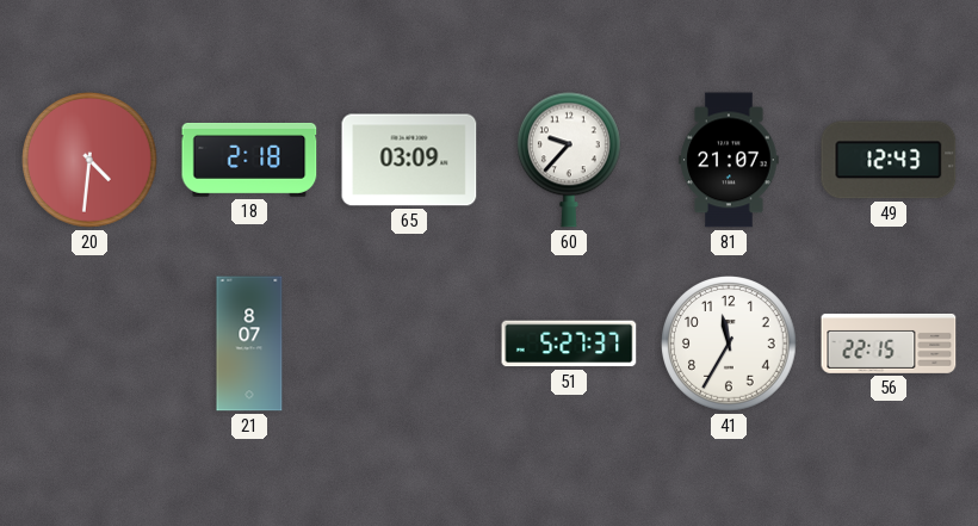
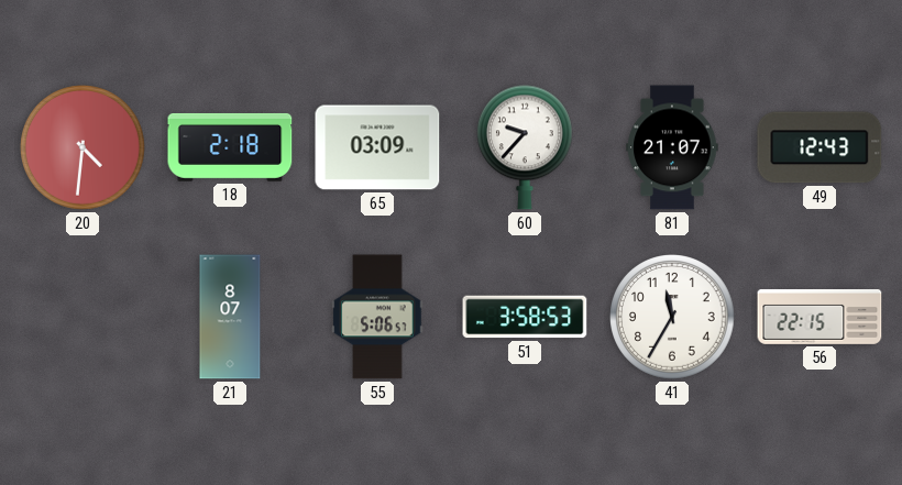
55: none -> 5:06 (377, 317)
51: 5:27 -> 3:58 (525, 317)
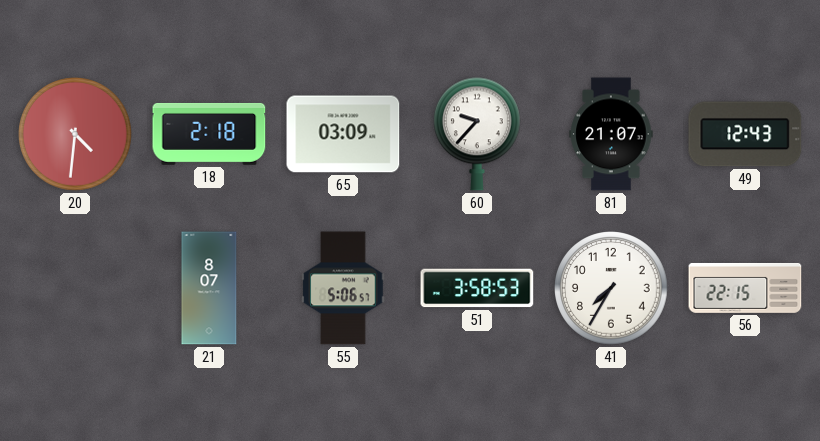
41: 11:35 -> 7:35 (612, 289)
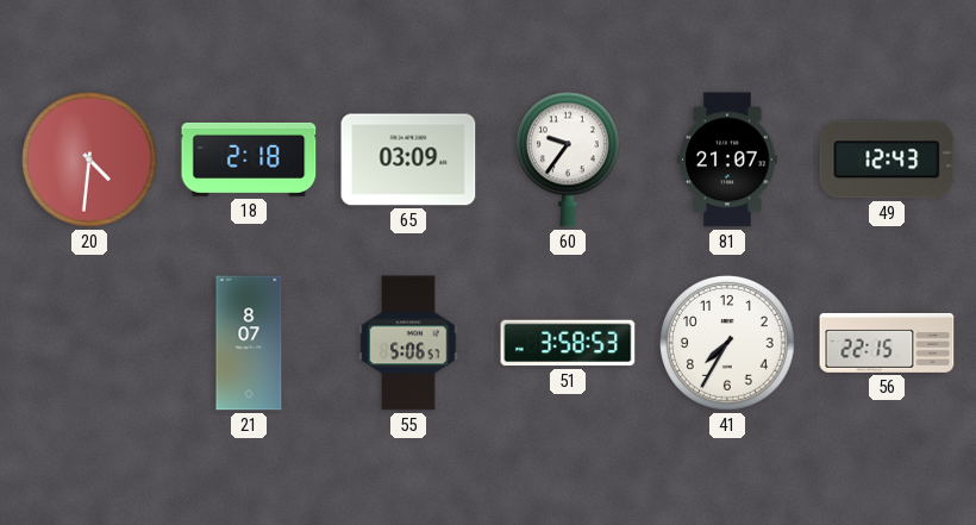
60: 9:37 -> 9:36 (569, 160)
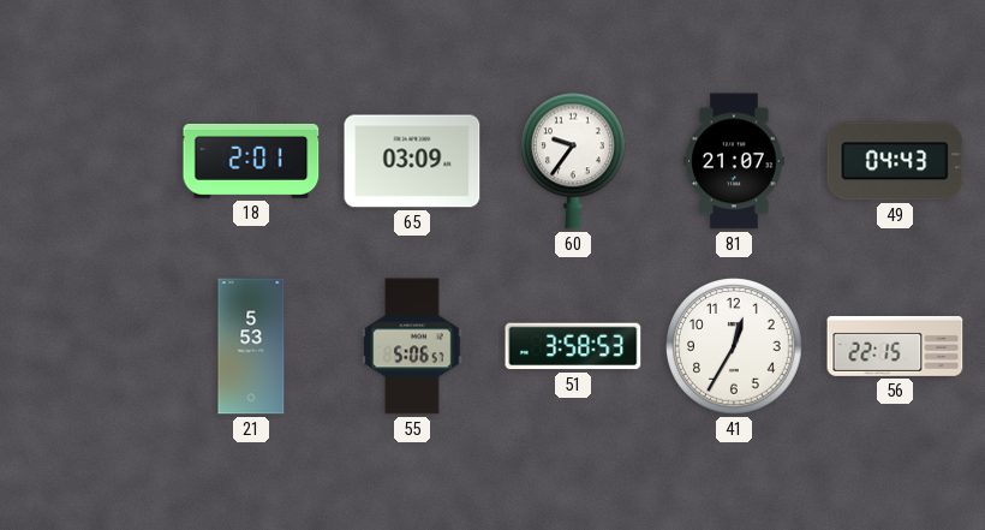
20: 4:31 -> none (90, 161)
18: 2:18 -> 2:01 (251, 161)
49: 12:43 -> 04:43 (895, 161)
21: 8:07 -> 5:53 (251, 346)
41: 7:35 -> 12:35 (735, 347)
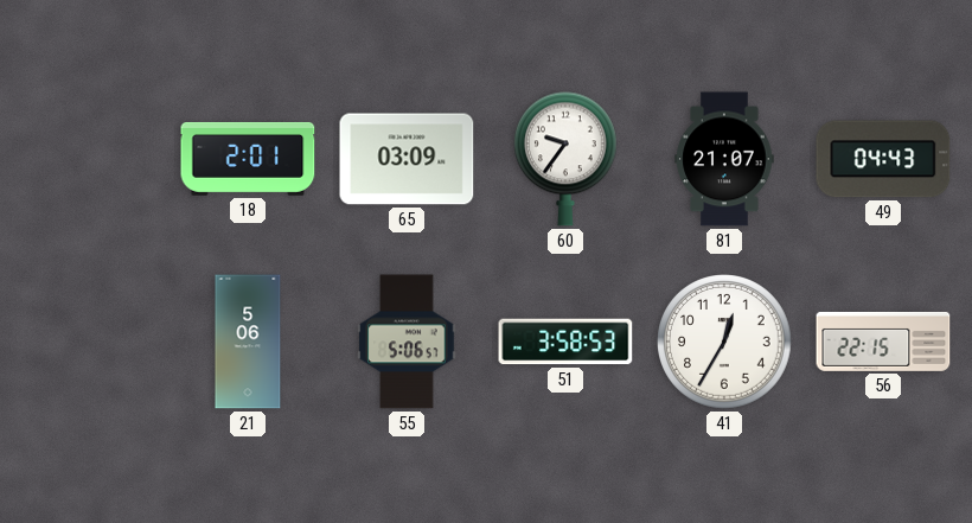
21: 5:53 -> 5:06 (248, 342)
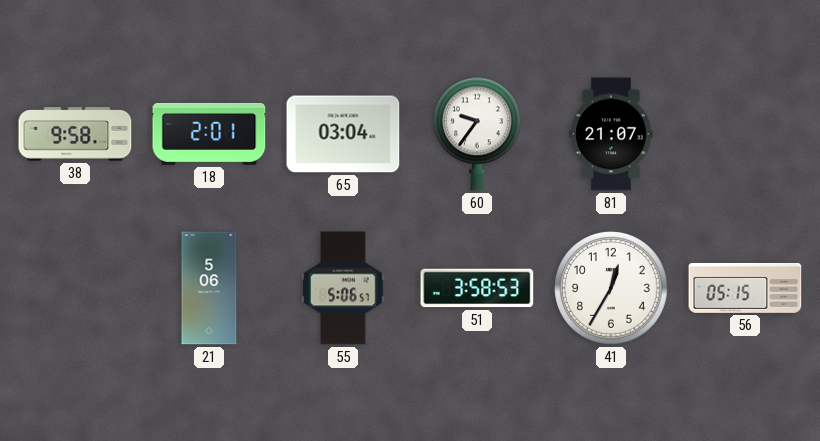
38: none -> 9:58 (75, 134)
65: 03:09 -> 03:04 (343, 134)
49: 04:43 -> none (883, 159)
56: 22:15 -> 05:15 (745, 288)
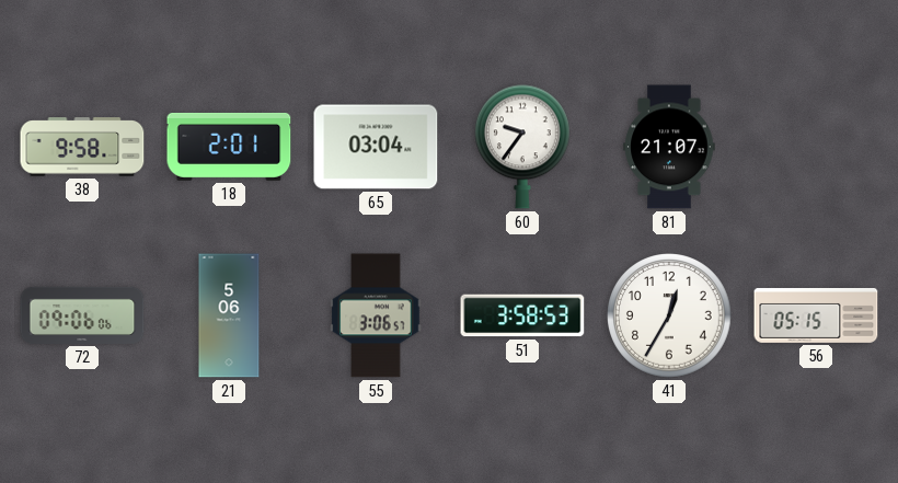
72: none -> 09:06 (82, 315)
55: 5:06 -> 3:06 (376, 315)
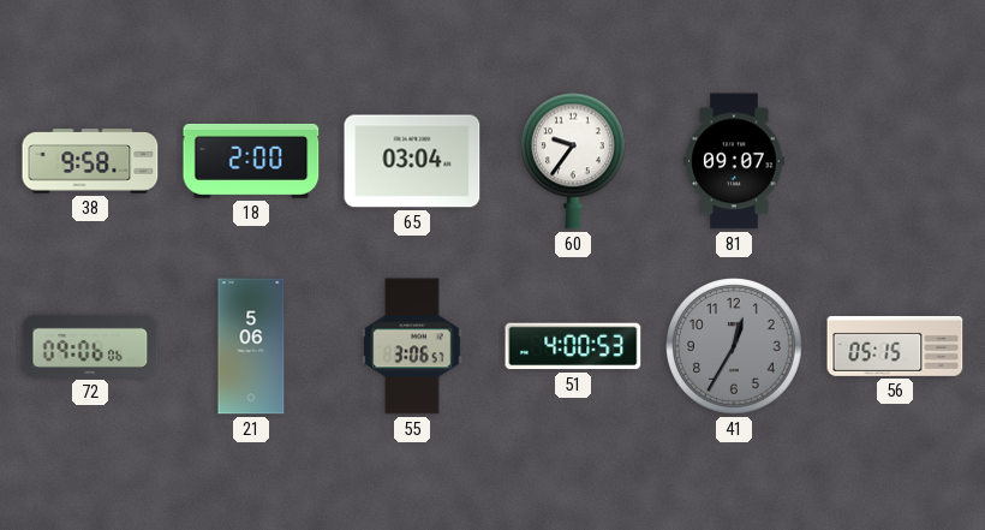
18: 2:01 -> 2:00 (251, 161)
81: 21:07 -> 09:07 (734, 161)
51: 3:58 -> 4:00 (573, 346)
41 dial: white -> grey (735, 347)
